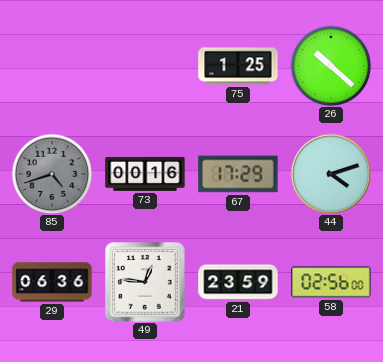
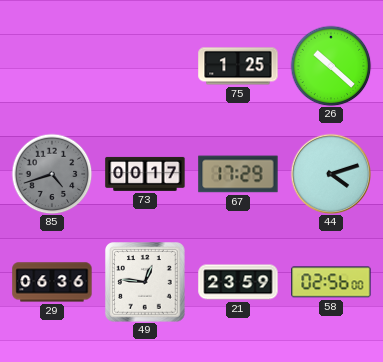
73: 00:16 -> 00:17 (145, 174)
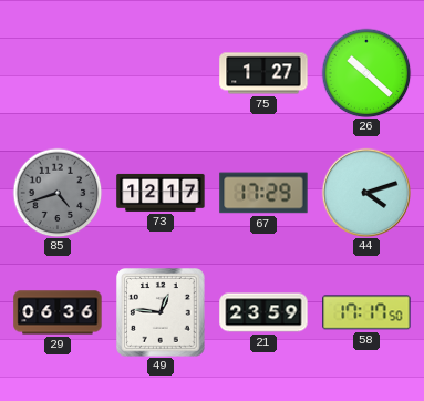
75: 1:25 -> 1:27 (263, 73)
73: 00:17 -> 12:17 (161, 193)
58: 02:56 -> 17:17 (366, 312)
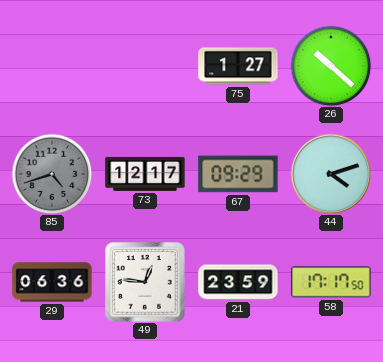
67: 17:29 -> 09:29 (238, 174)
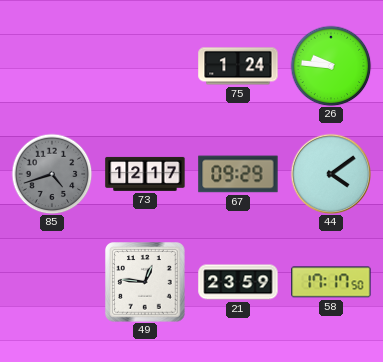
75: 1:27 -> 1:24 (238, 66)
26: 10:22 -> 9:46 (331, 66)
44: 4:12 -> 4:09 (330, 173)
29: 06:36 -> none (52, 282)
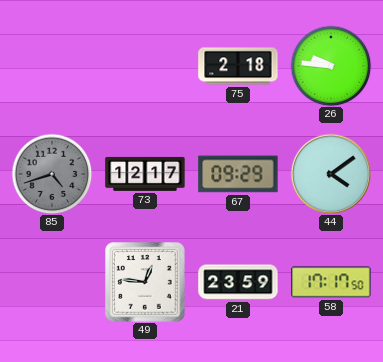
75: 1:24 -> 2:18 (238, 66)
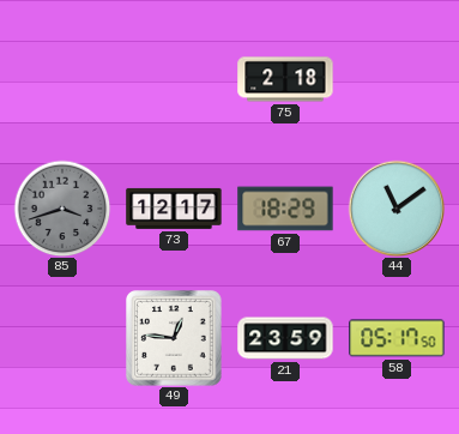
26: 9:46 -> none (331, 66)
85: 4:42 -> 3:42 (62, 209)
67: 09:29 -> 18:29 (285, 209)
44: 4:09 -> 11:09 (395, 207)
58: 17:17 -> 05:17 (397, 338)
